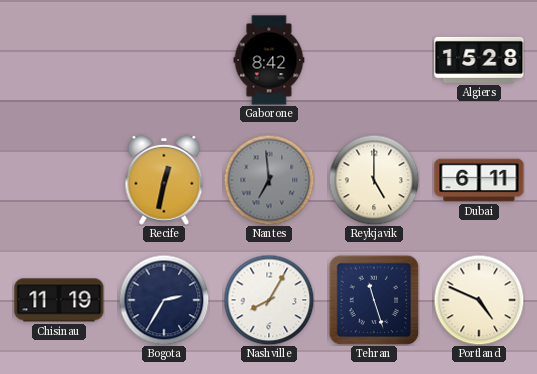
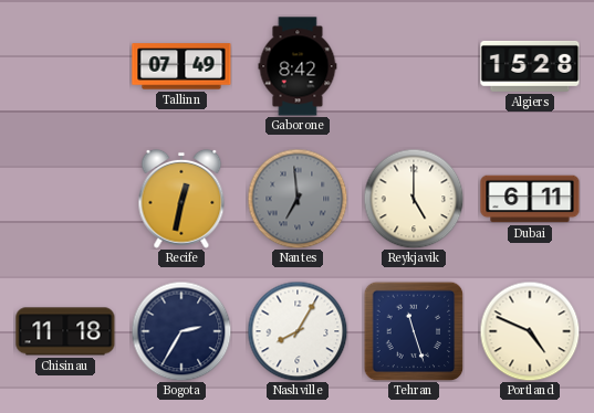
Tallinn: none -> 07:49 (181, 66)
Chisinau: 11:19 -> 11:18 (65, 331)
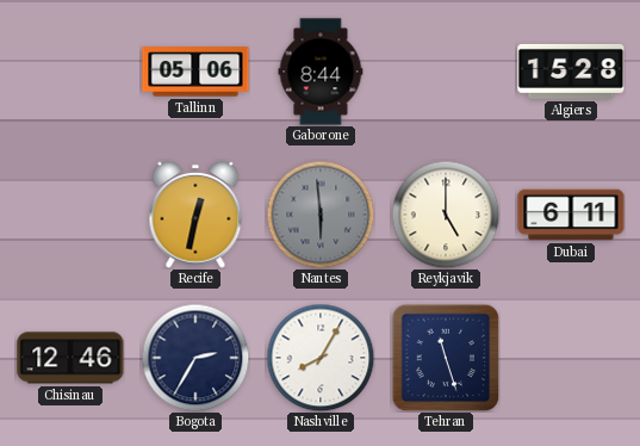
Tallinn: 07:49 -> 05:06 (195, 72)
Gaborone: 8:42 -> 8:44 (321, 72)
Nantes: 6:59 -> 5:59 (321, 215)
Chisinau: 11:18 -> 12:46 (70, 358)
Portland: 4:49 -> none (530, 331)
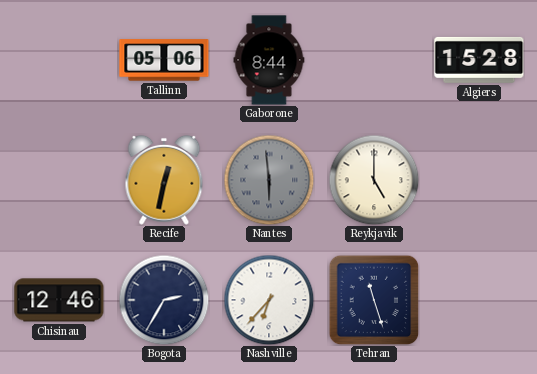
Dubai: 6:11 -> none (571, 215)
Nashville: 8:05 -> 6:37 (269, 300)
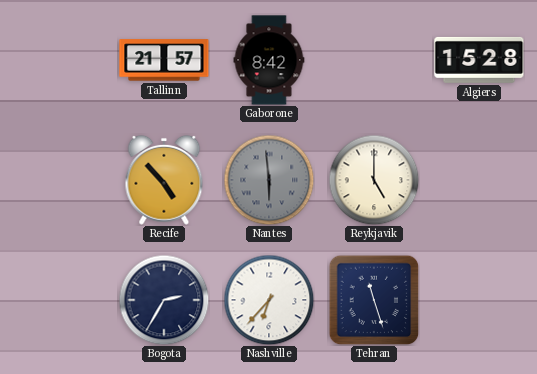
Tallinn: 05:06 -> 21:57 (164, 60)
Gaborone: 8:44 -> 8:42 (269, 60)
Recife: 12:32 -> 4:53 (164, 180)
Chisinau: 12:46 -> none (59, 300)
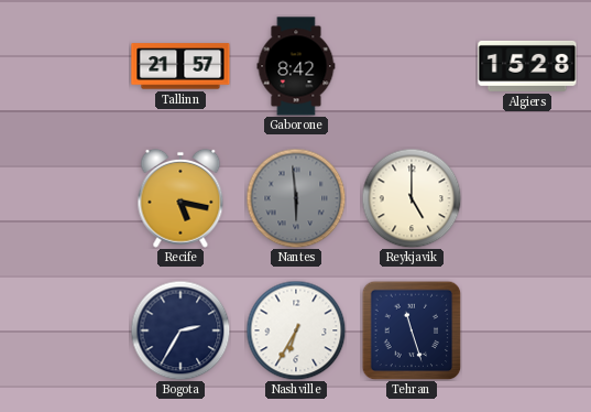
Recife: 4:53 -> 5:17 (180, 198)
Nashville: 6:37 -> 6:35 (296, 330)
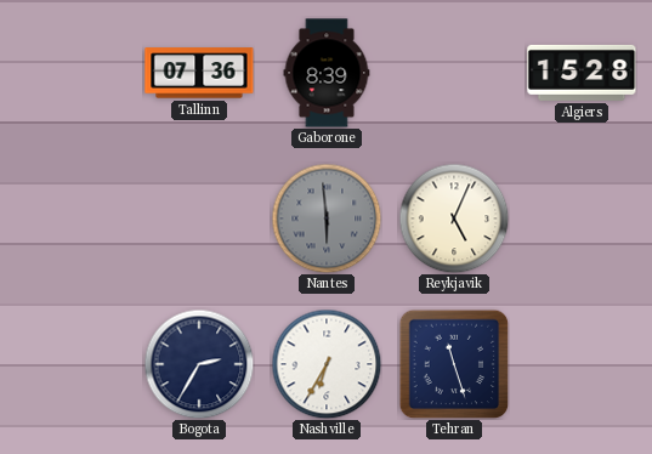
Tallinn: 21:57 -> 07:36 (199, 73)
Gaborone: 8:42 -> 8:39 (327, 73)
Recife: 5:17 -> none (180, 198)
Reykjavik: 5:00 -> 5:04 (454, 219)
